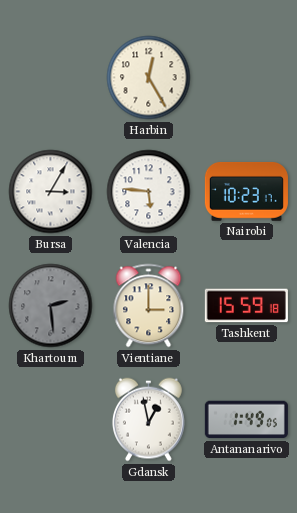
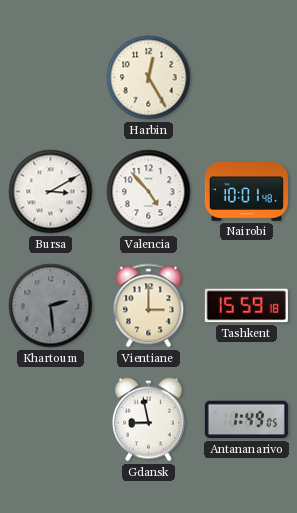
Bursa: 3:05 -> 3:10 (51, 192)
Valencia: 5:46 -> 4:53 (149, 192)
Nairobi: 10:23 -> 10:01 (246, 191)
Gdansk: 12:58 -> 8:58 (148, 420)
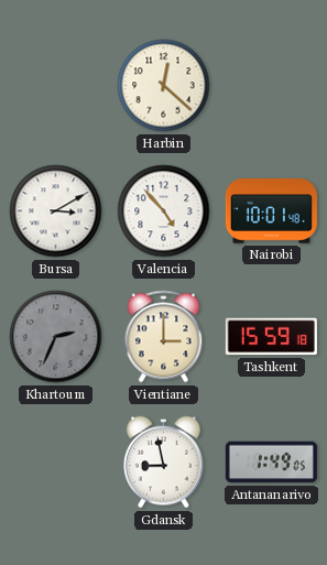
Harbin: 12:25 -> 12:22 (164, 86)
Khartoum: 2:29 -> 2:34 (56, 337)
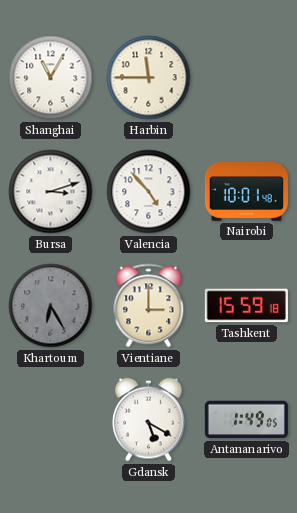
Shanghai: none -> 11:05 (51, 78)
Harbin: 12:22 -> 11:45 (149, 78)
Bursa: 3:10 -> 3:12 (51, 192)
Khartoum: 2:34 -> 6:25 (51, 306)
Gdansk: 8:58 -> 5:20 (148, 420)
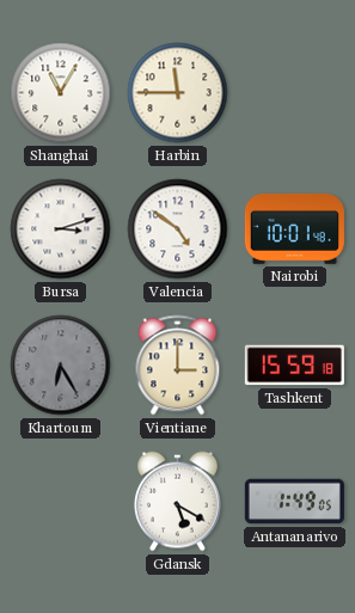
Valencia: 4:53 -> 4:51 (178, 229)
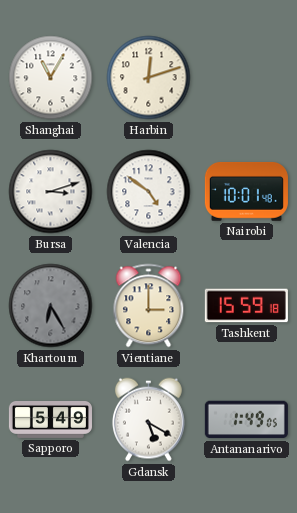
Harbin: 11:45 -> 12:12 (149, 78)
Sapporo: none -> 5:49 (50, 420)
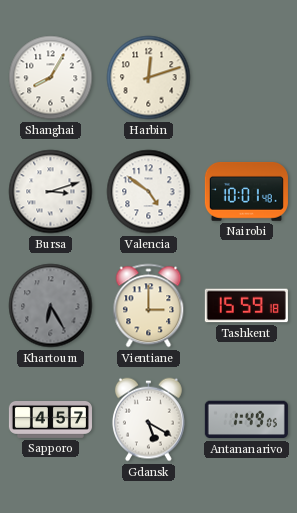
Shanghai: 11:05 -> 8:05 (51, 78)
Sapporo: 5:49 -> 4:57 (50, 420)
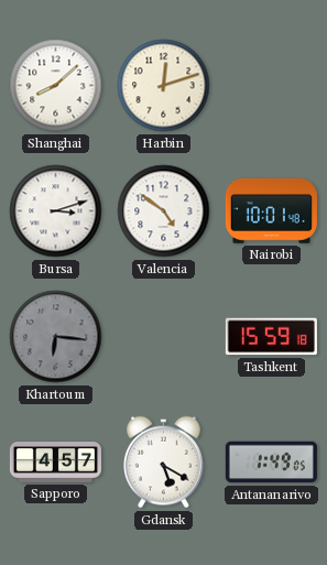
Shanghai: 8:05 -> 8:08 (56, 86)
Khartoum: 6:25 -> 6:16 (56, 337)
Vientiane: 3:00 -> none (149, 306)
